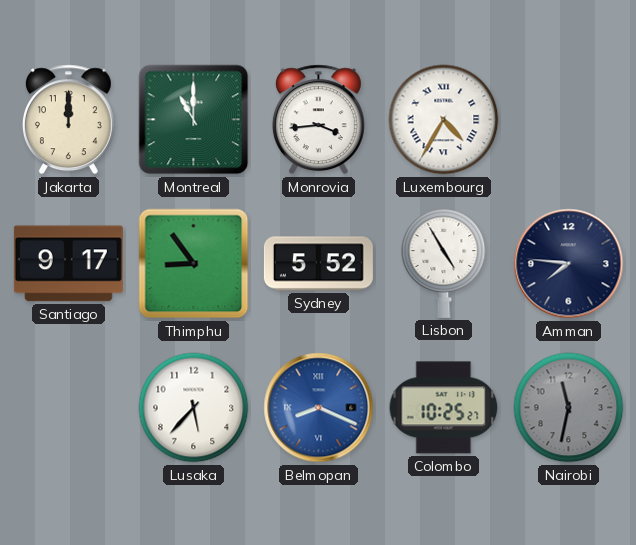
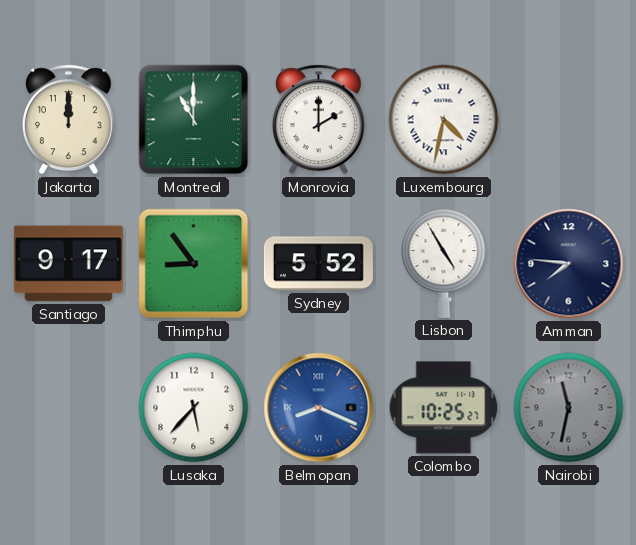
Monrovia: 3:44 -> 2:00 (318, 120)
Luxembourg: 4:35 -> 4:32 (444, 120)
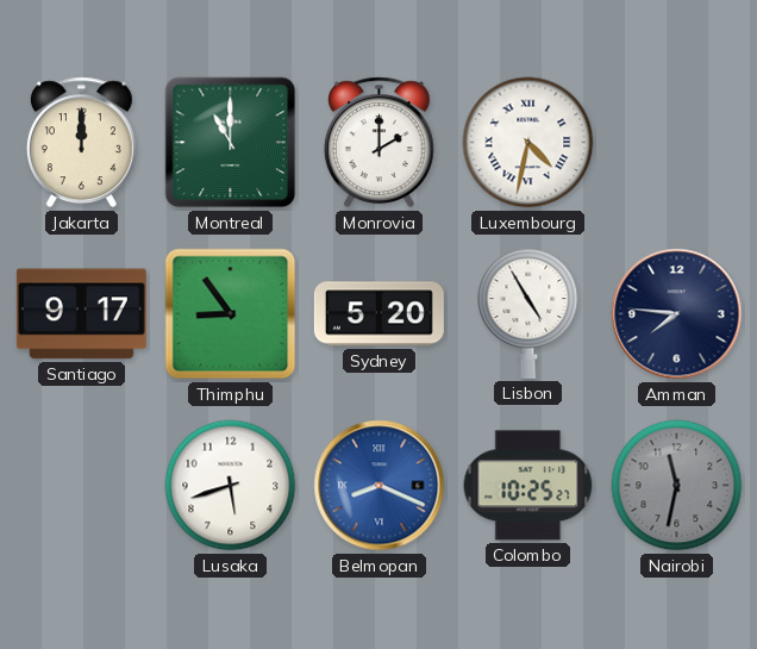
Sydney: 5:52 -> 5:20 (378, 314)
Lusaka: 5:37 -> 5:42 (231, 486)
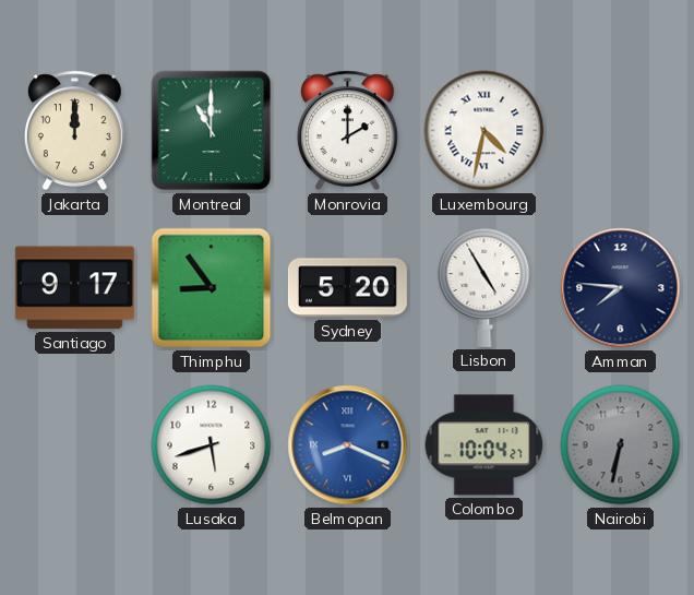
Colombo: 10:25 -> 10:04 (484, 445)
Nairobi: 11:32 -> 6:32 (621, 445)
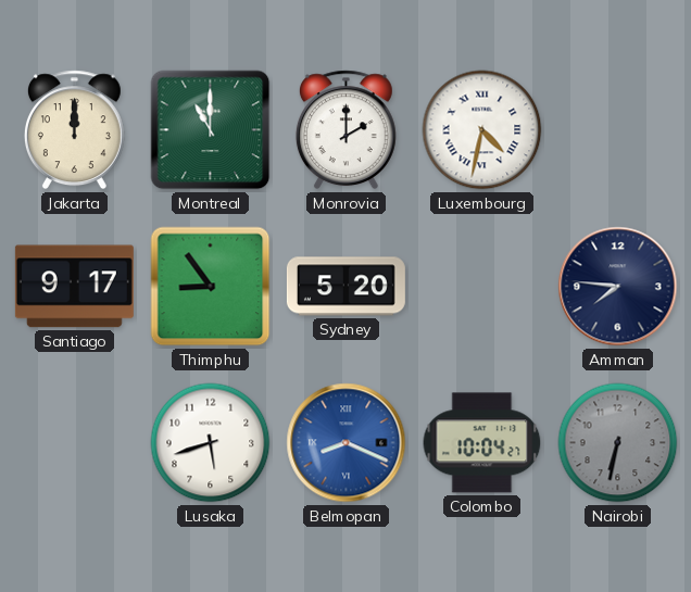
Lisbon: 4:55 -> none (484, 287)
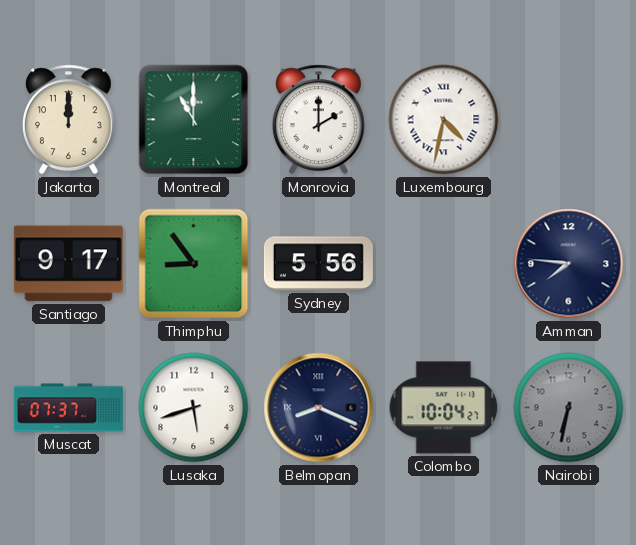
Sydney: 5:20 -> 5:56 (318, 264)
Muscat: none -> 07:37 (68, 408)
Belmopan dial: blue -> navy (319, 408)
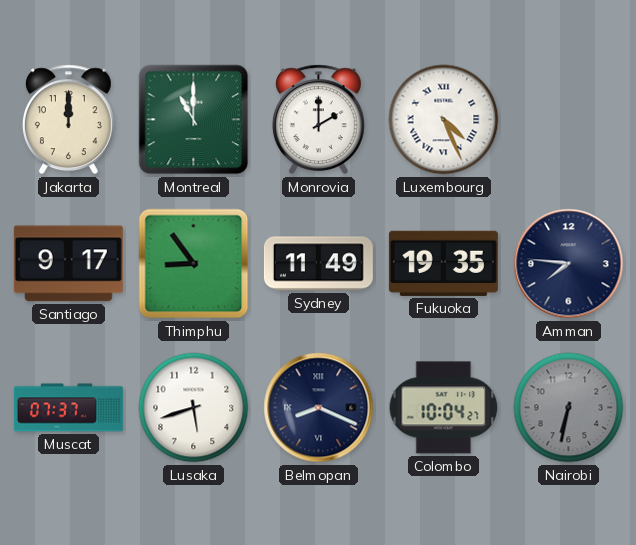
Luxembourg: 4:32 -> 4:26 (444, 120)
Sydney: 5:56 -> 11:49 (318, 264)
Fukuoka: none -> 19:35 (443, 263)
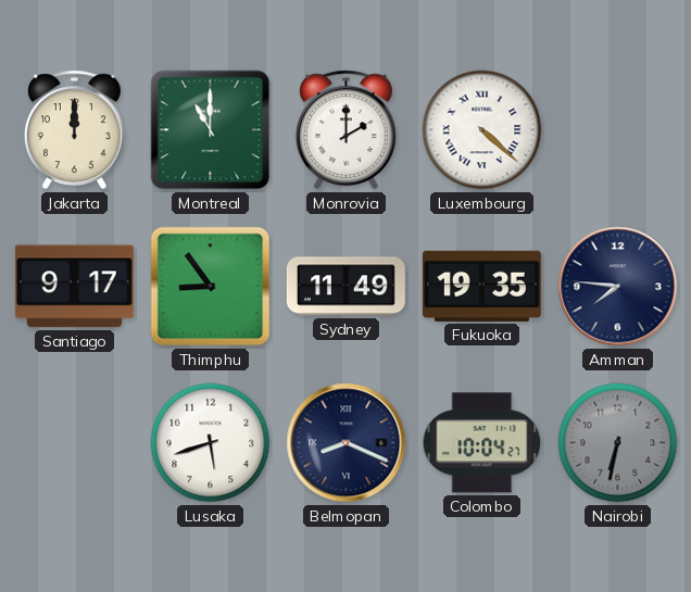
Luxembourg: 4:26 -> 4:22 (482, 130)
Muscat: 07:37 -> none (68, 408)
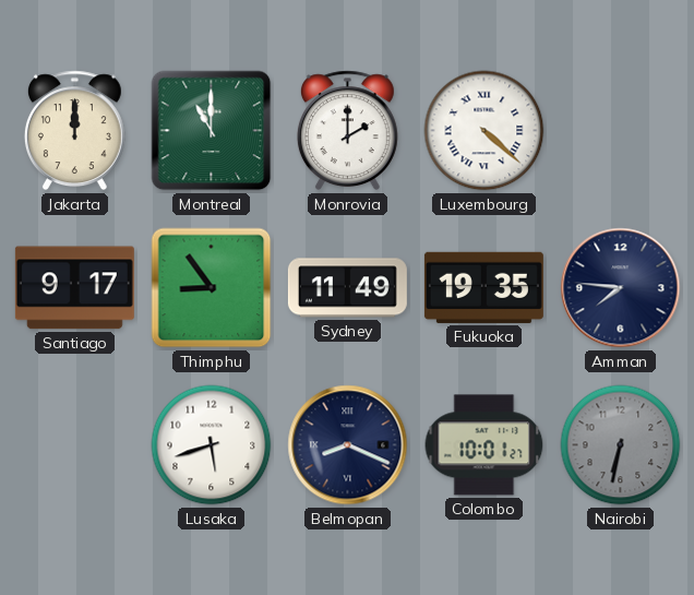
Colombo: 10:04 -> 10:01 (484, 445)
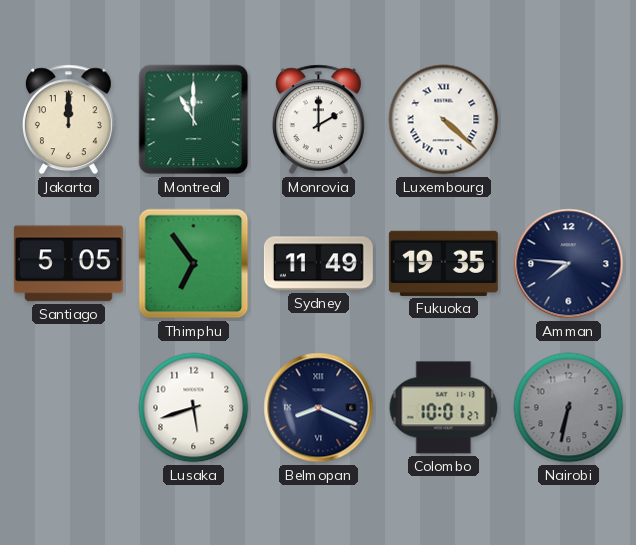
Santiago: 9:17 -> 5:05 (68, 264)
Thimphu: 8:54 -> 6:54 (194, 264)
